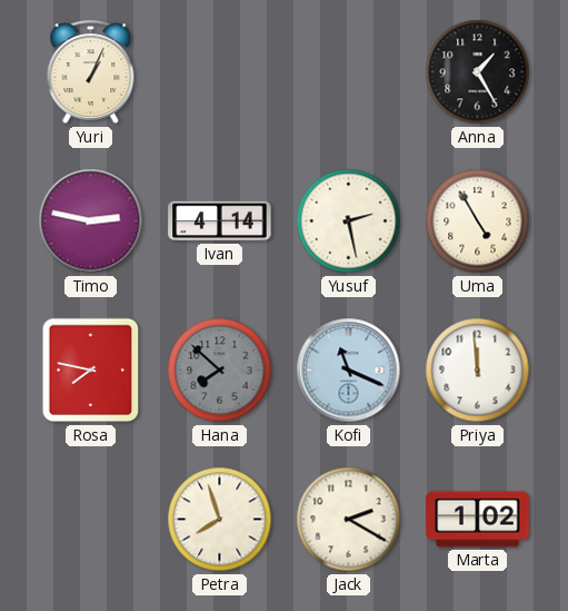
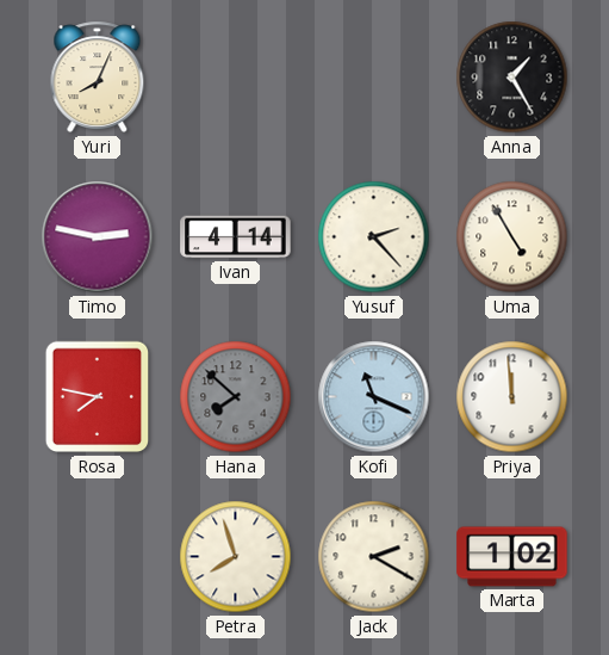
Yuri: 1:04 -> 8:04 (98, 78)
Yusuf: 2:28 -> 2:23 (374, 237)
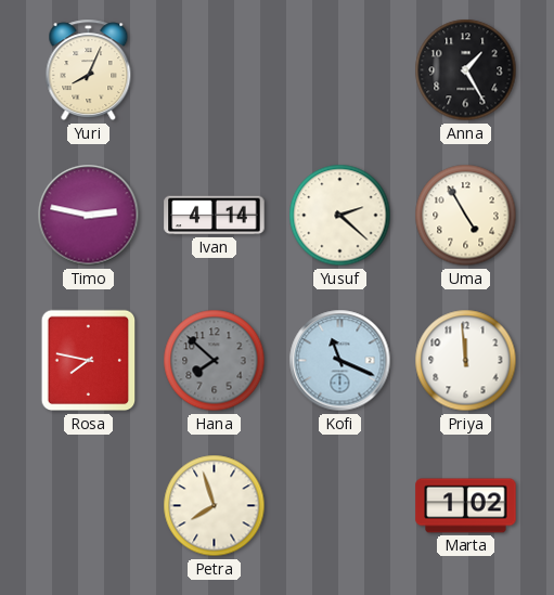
Yusuf: 2:23 -> 2:22 (340, 216)
Jack: 2:20 -> none (374, 557)
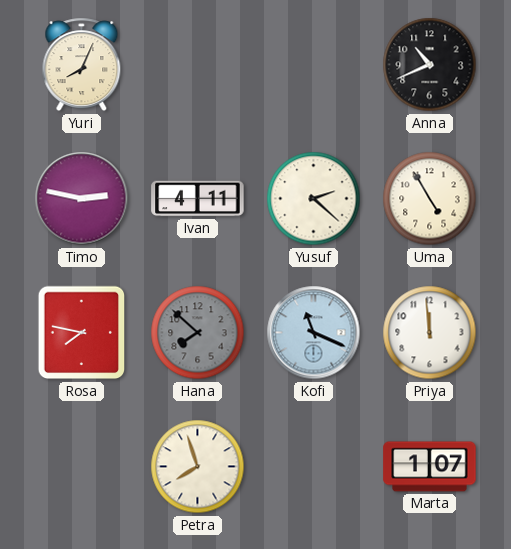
Anna: 1:25 -> 10:41 (430, 65)
Ivan: 4:14 -> 4:11 (198, 199)
Marta: 1:02 -> 1:07 (430, 467)
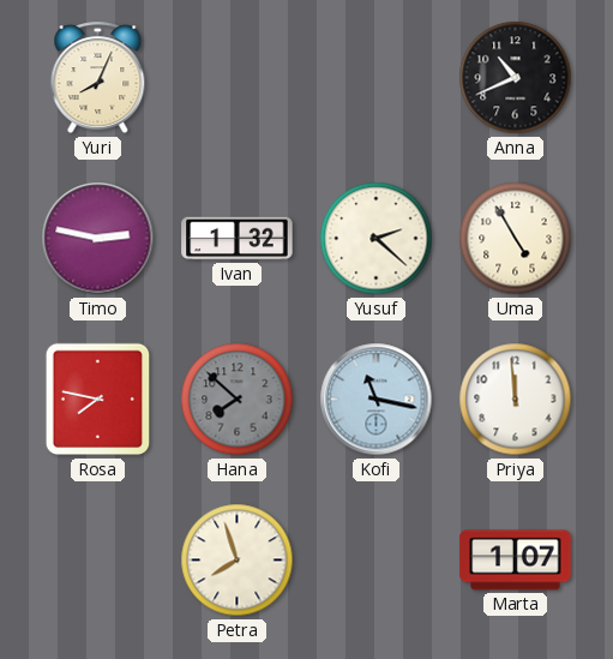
Ivan: 4:11 -> 1:32 (238, 239)
Kofi: 11:19 -> 11:17 (377, 400)
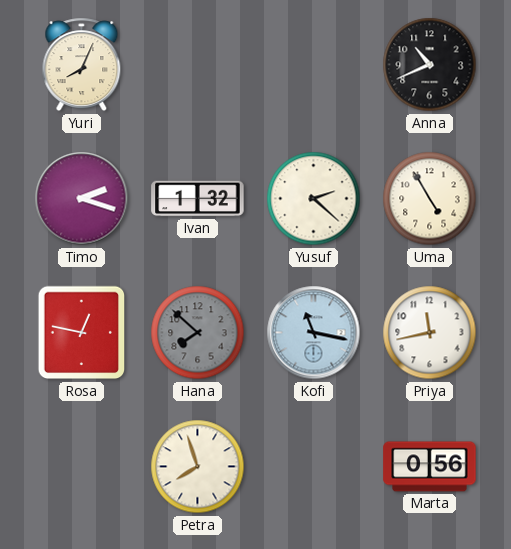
Timo: 2:47 -> 2:18 (82, 199)
Rosa: 7:47 -> 12:47 (82, 333)
Priya: 11:59 -> 11:43 (430, 333)
Marta: 1:07 -> 0:56 (430, 467)
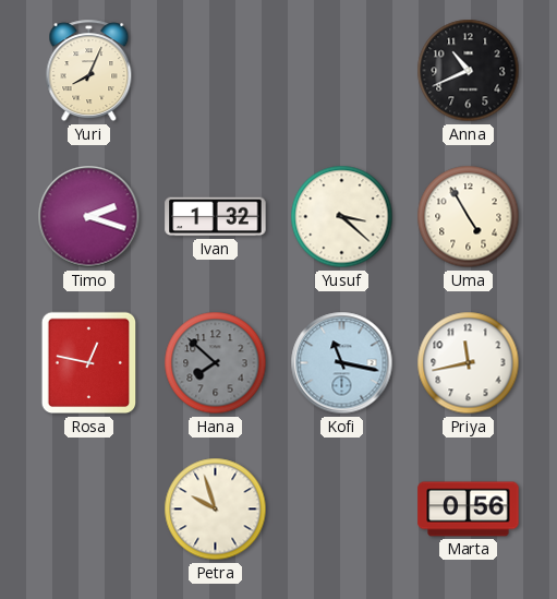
Yusuf: 2:22 -> 3:22 (342, 217)
Petra: 7:57 -> 9:57 (216, 510)
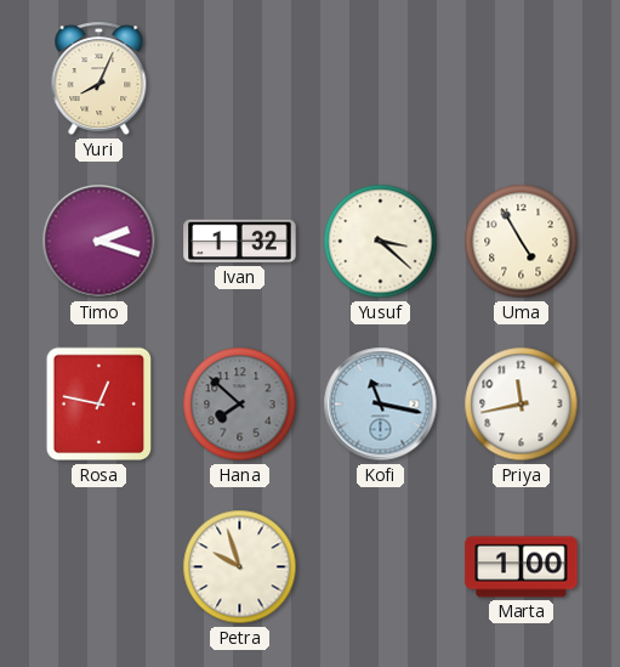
Anna: 10:41 -> none (469, 71)
Marta: 0:56 -> 1:00 (522, 567)
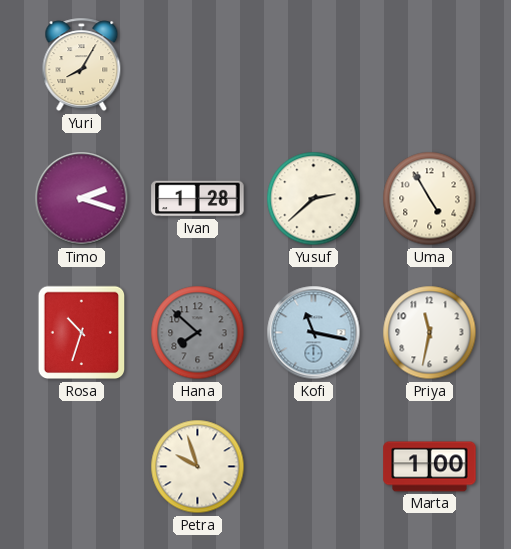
Yuri: 8:04 -> 8:05 (82, 65)
Ivan: 1:32 -> 1:28 (198, 199)
Yusuf: 3:22 -> 2:38 (314, 199)
Rosa: 12:47 -> 10:33 (82, 333)
Priya: 11:43 -> 11:32 (430, 333)
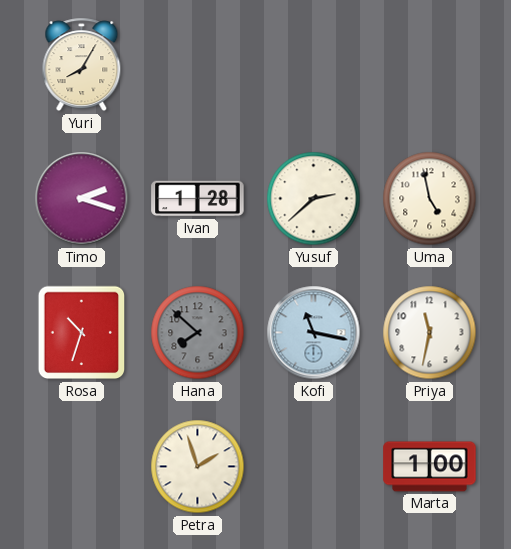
Uma: 4:55 -> 4:58 (430, 199)
Petra: 9:57 -> 1:57 (198, 467)
